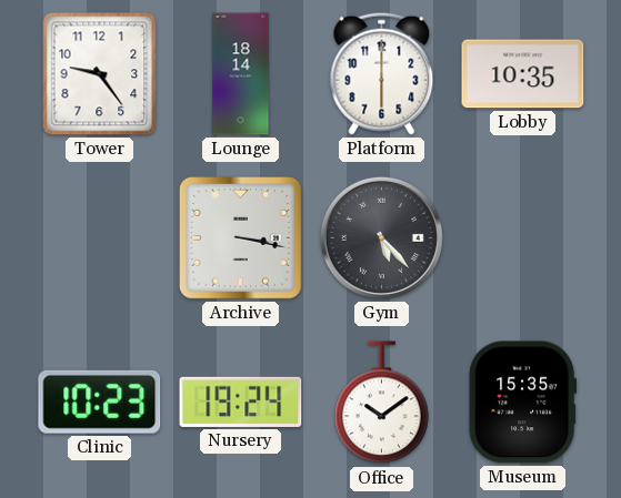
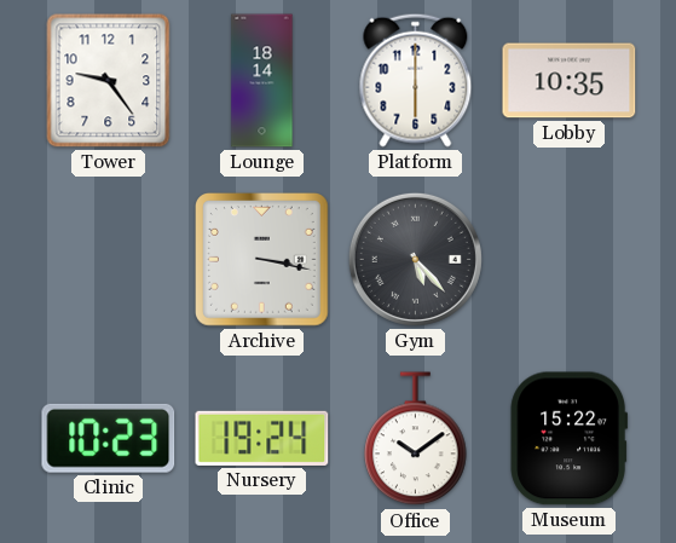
Museum: 15:35 -> 15:22 (570, 439)
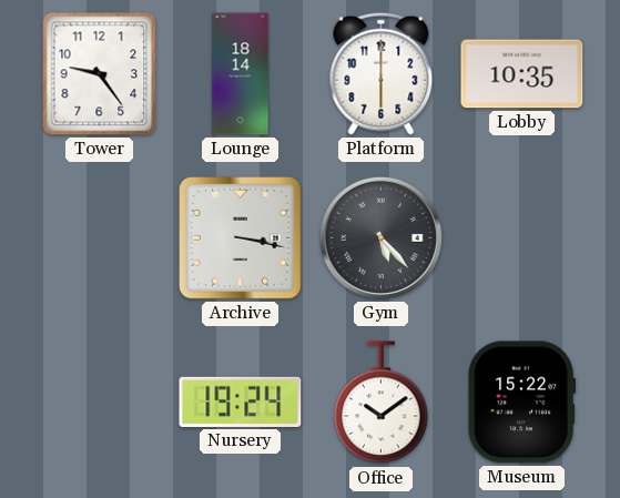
Clinic: 10:23 -> none (109, 438)
